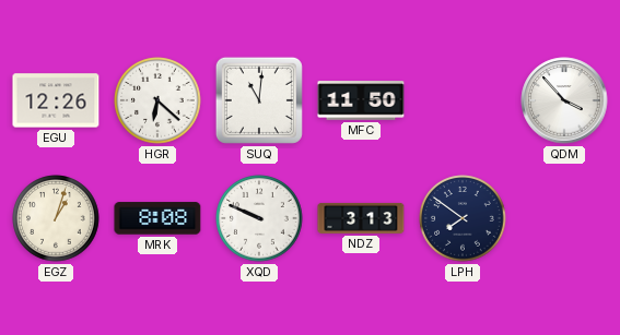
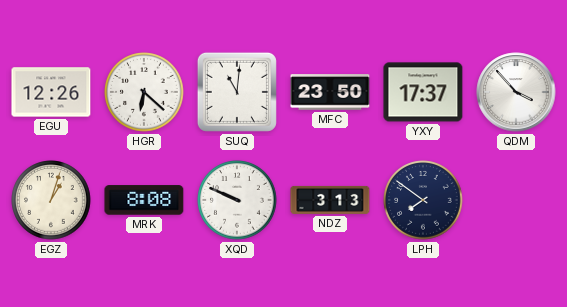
MFC: 11:50 -> 23:50 (330, 92)
YXY: none -> 17:37 (423, 92)
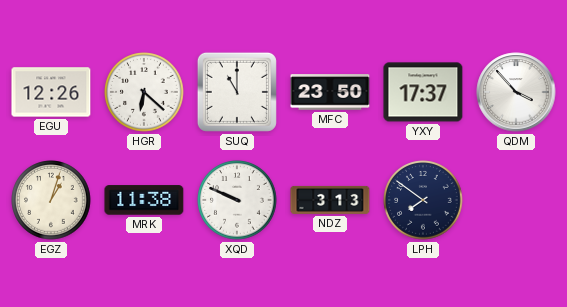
SUQ: 11:01 -> 11:00 (237, 92)
MRK: 8:08 -> 11:38 (144, 200)
